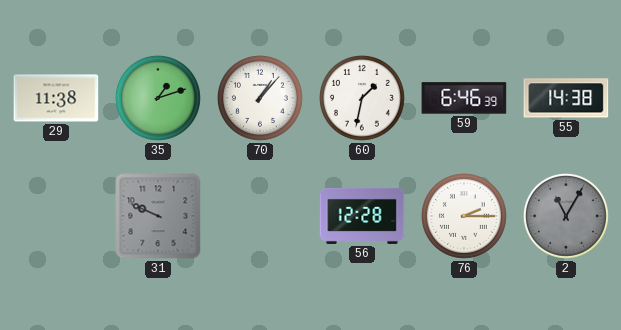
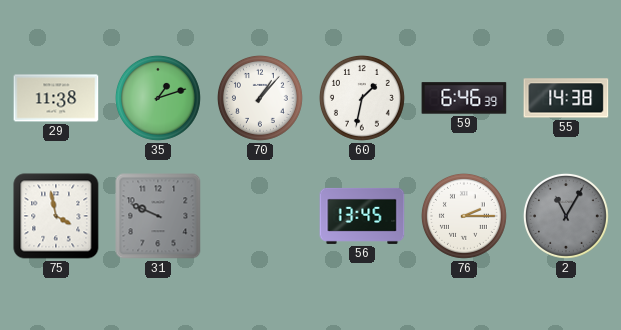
75: none -> 3:58 (56, 216)
56: 12:28 -> 13:45 (362, 216)
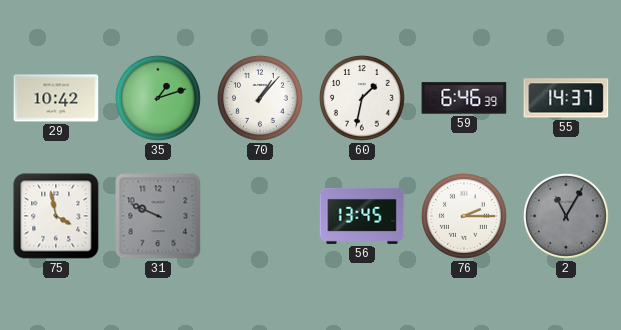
29: 11:38 -> 10:42 (56, 98)
55: 14:38 -> 14:37 (566, 98)
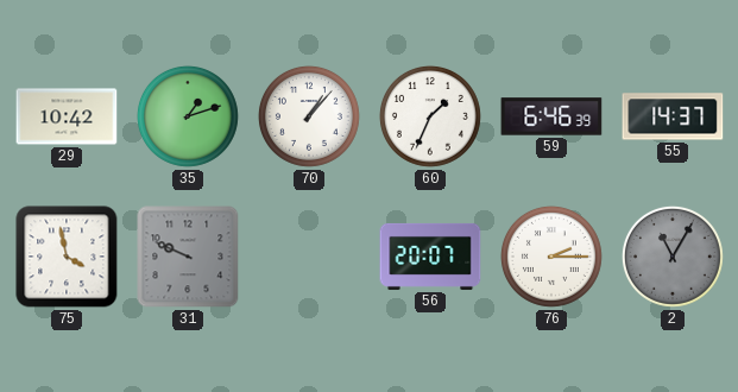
60: 1:32 -> 1:34 (430, 116)
56: 13:45 -> 20:07 (430, 257)
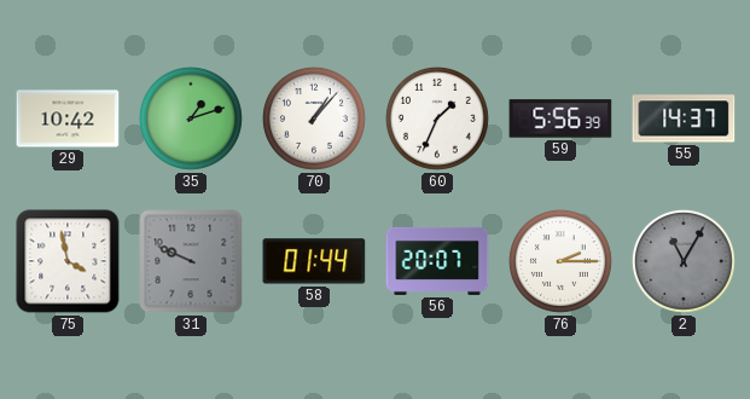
59: 6:46 -> 5:56 (560, 118)
58: none -> 01:44 (314, 261)
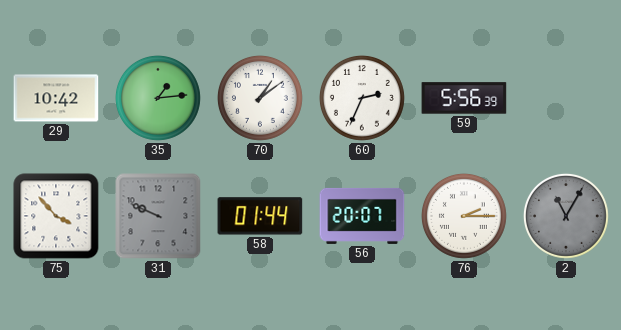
35: 1:12 -> 1:14 (158, 98)
70: 1:07 -> 1:09 (260, 98)
60: 1:34 -> 2:34 (362, 98)
55: 14:37 -> none (684, 118)
75: 3:58 -> 3:53 (56, 216)
